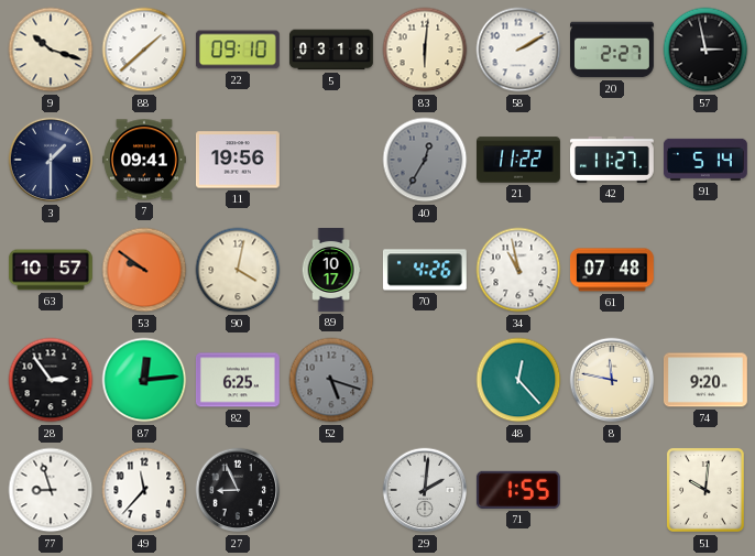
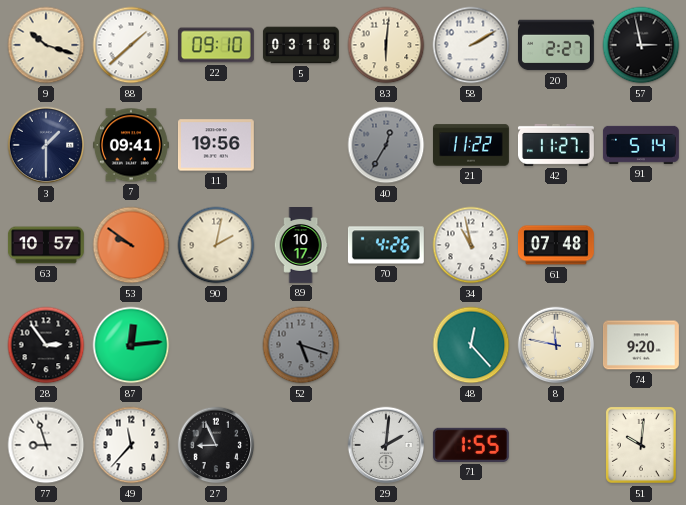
90: 4:02 -> 2:02 (216, 245)
82: 6:25 -> none (238, 380)
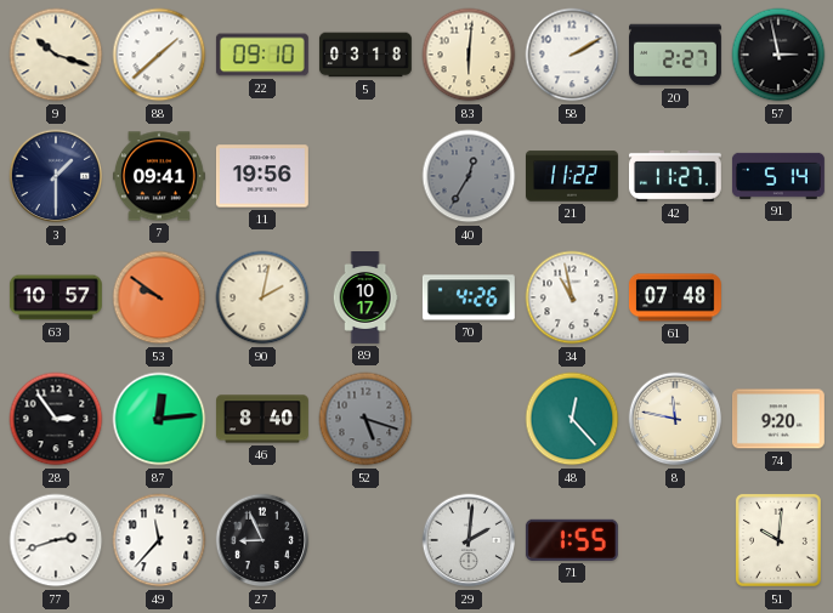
46: none -> 8:40 (263, 419)
77: 8:57 -> 2:42 (56, 540)
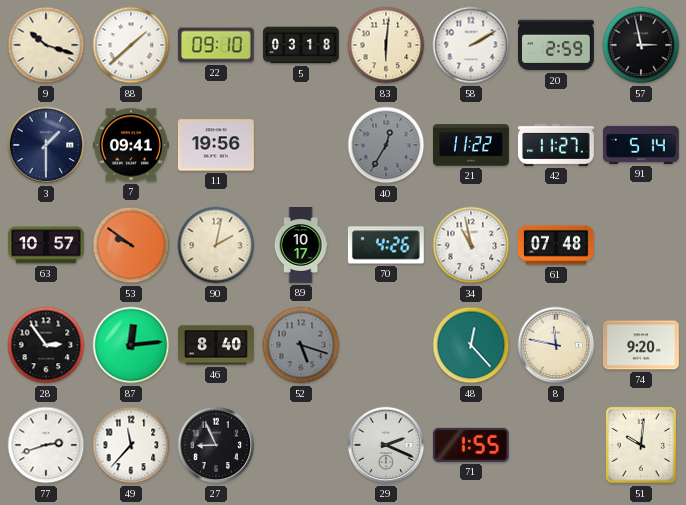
20: 2:27 -> 2:59 (557, 45)
29: 2:01 -> 2:19 (386, 445)
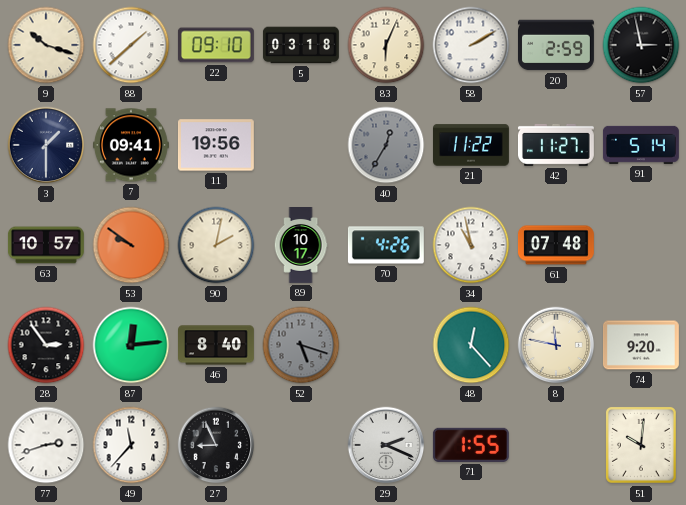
83: 6:01 -> 6:04 (386, 45)
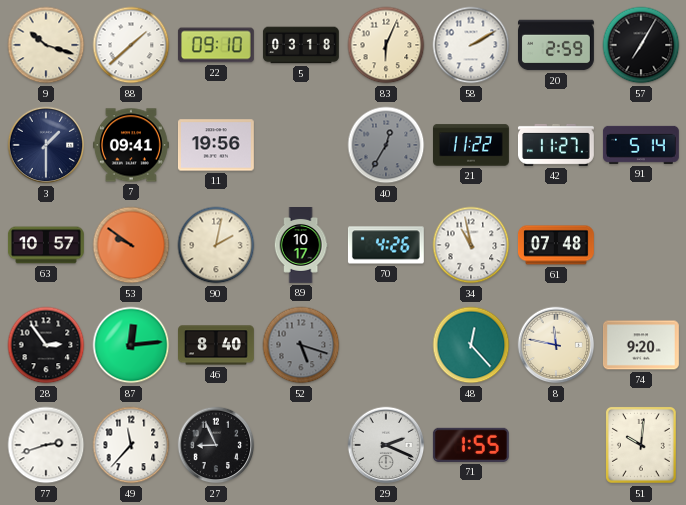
57: 2:58 -> 7:05 (641, 45)
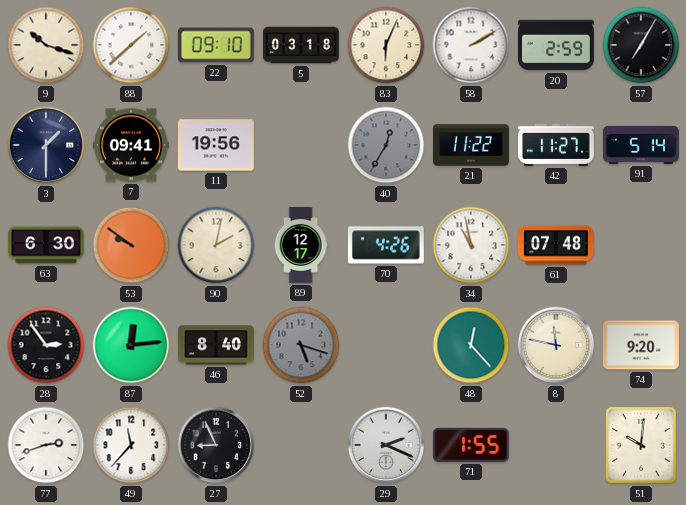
63: 10:57 -> 6:30 (46, 245)
89: 10:17 -> 12:17 (301, 246)
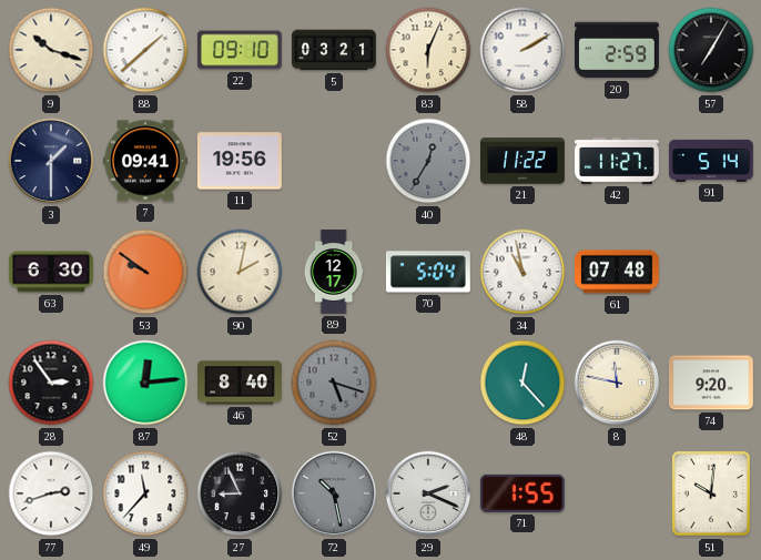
5: 03:18 -> 03:21 (334, 50)
70: 4:26 -> 5:04 (428, 272)
72: none -> 10:28 (334, 493)
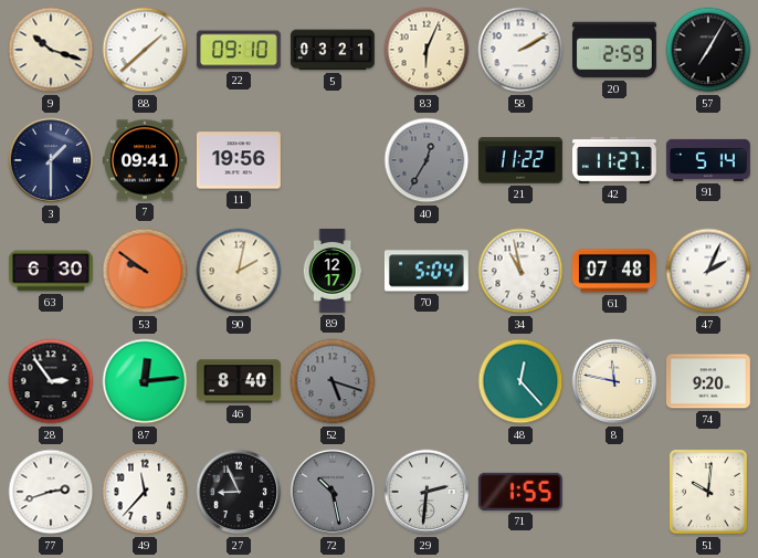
47: none -> 2:04 (708, 271)
29: 2:19 -> 2:31 (427, 492)
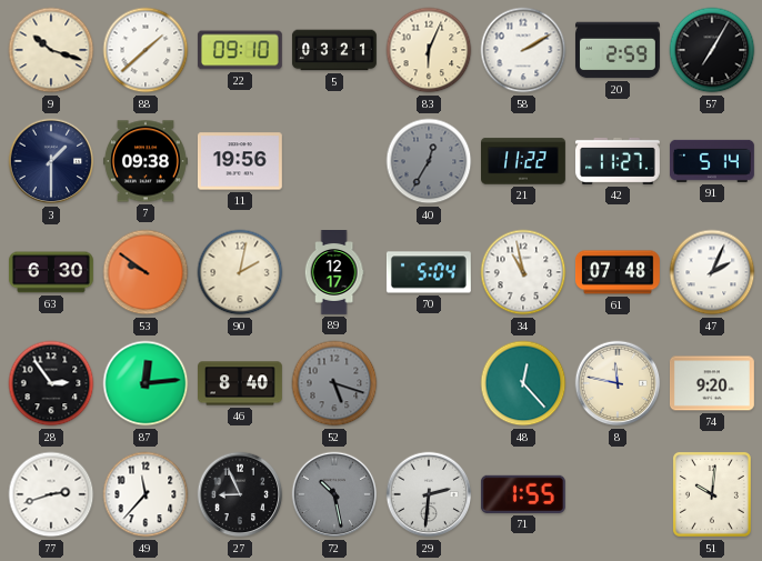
7: 09:41 -> 09:38 (146, 161)
